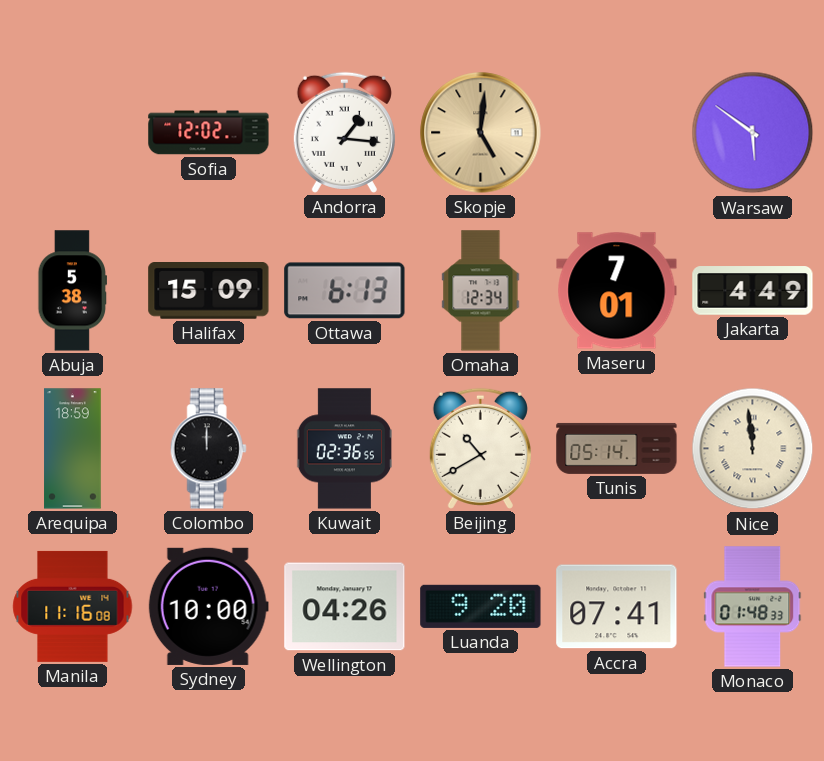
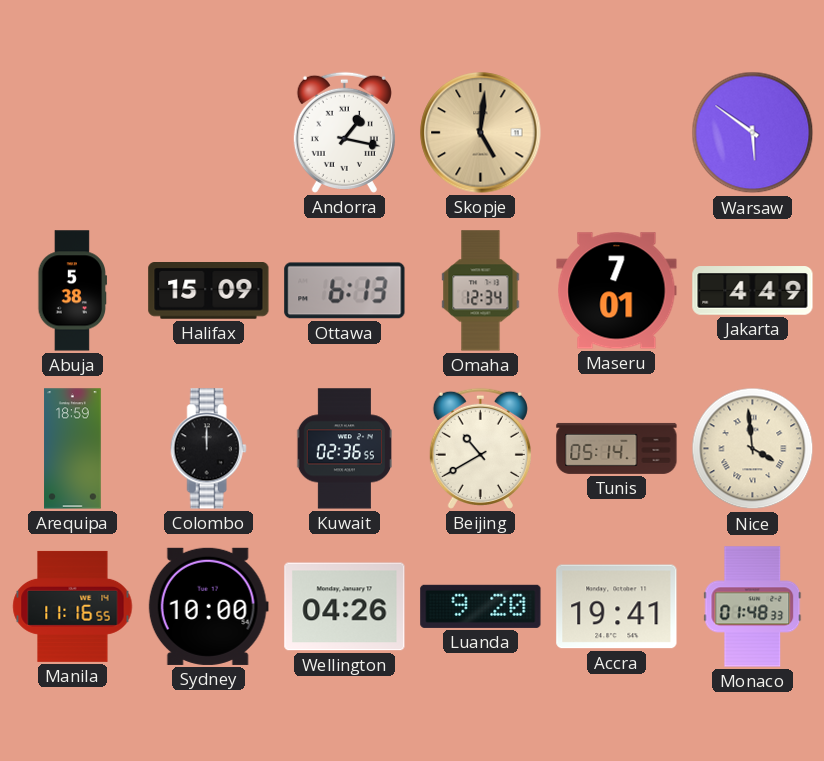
Sofia: 12:02 -> none (209, 133)
Andorra: 1:16 -> 1:17 (344, 132)
Nice: 11:59 -> 3:59 (753, 449)
Manila: 11:16:08 -> 11:16:55 (73, 606)
Accra: 07:41 -> 19:41 (617, 607)
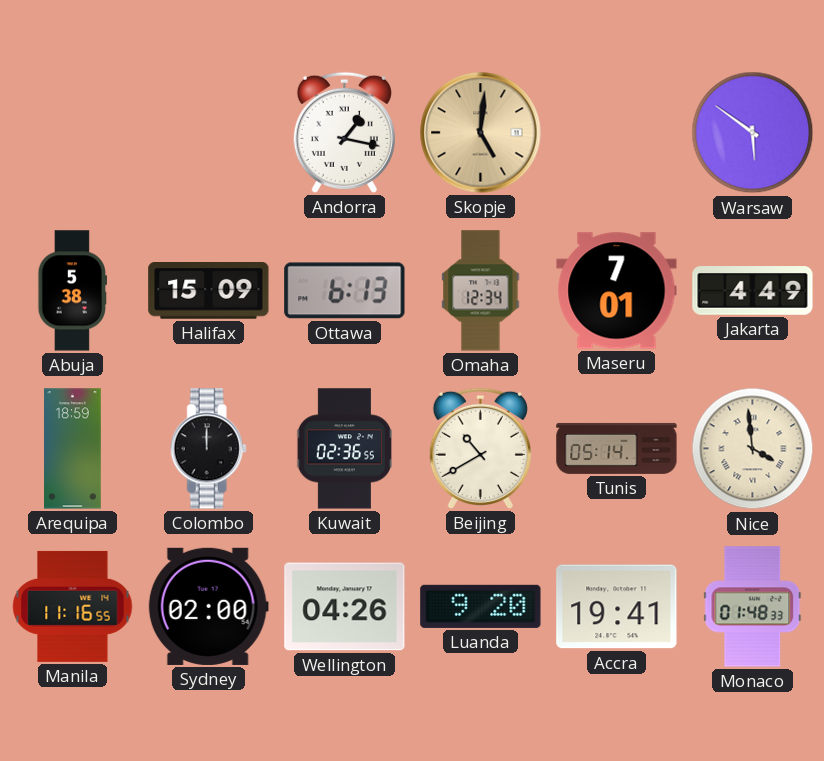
Sydney: 10:00 -> 02:00 (208, 606)
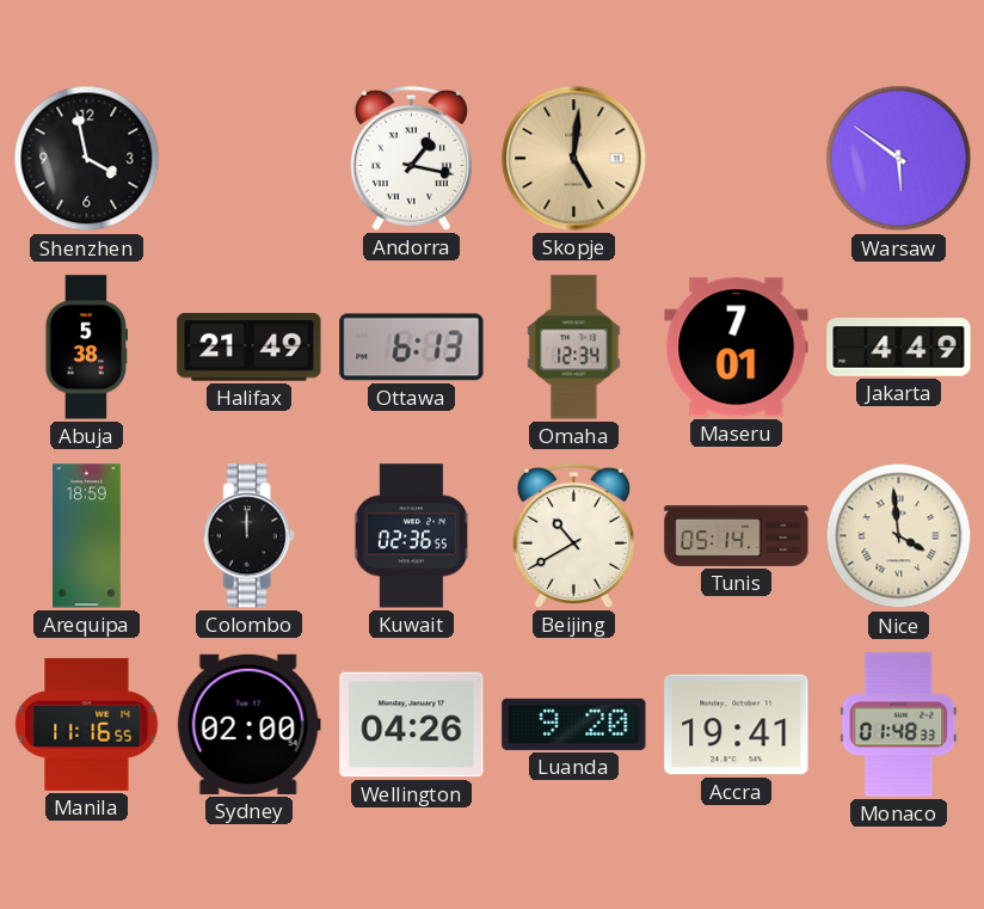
Shenzhen: none -> 3:58 (87, 159)
Halifax: 15:09 -> 21:49 (250, 348)
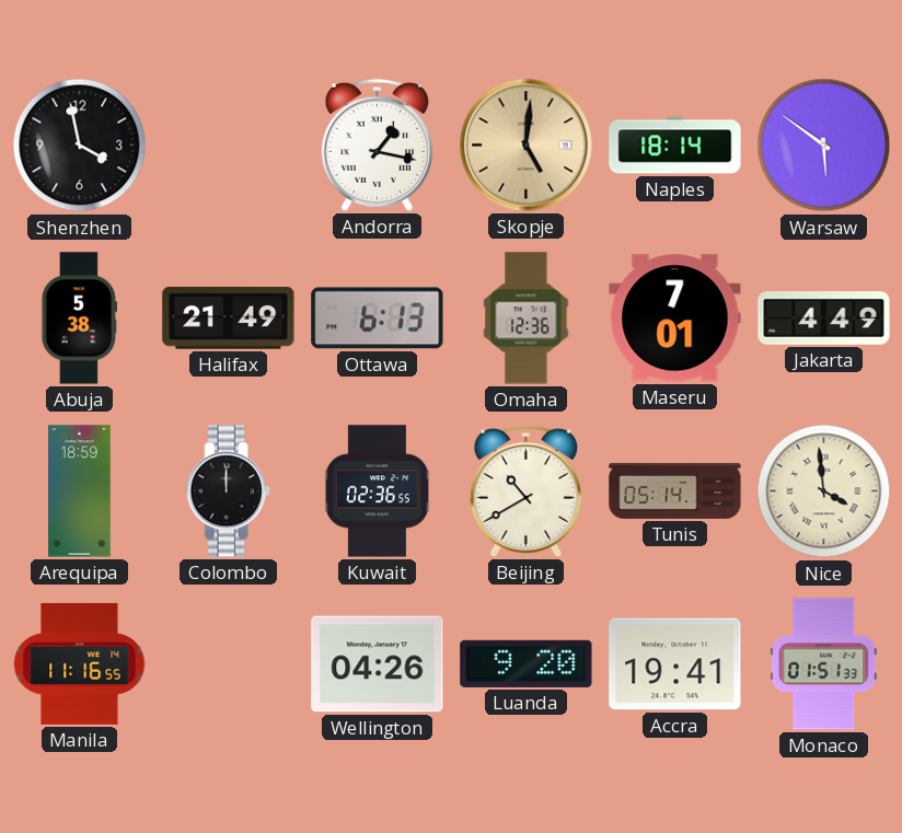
Naples: none -> 18:14 (675, 146)
Omaha: 12:34 -> 12:36 (527, 319)
Sydney: 02:00 -> none (248, 724)
Monaco: 01:48 -> 01:51 (824, 664)
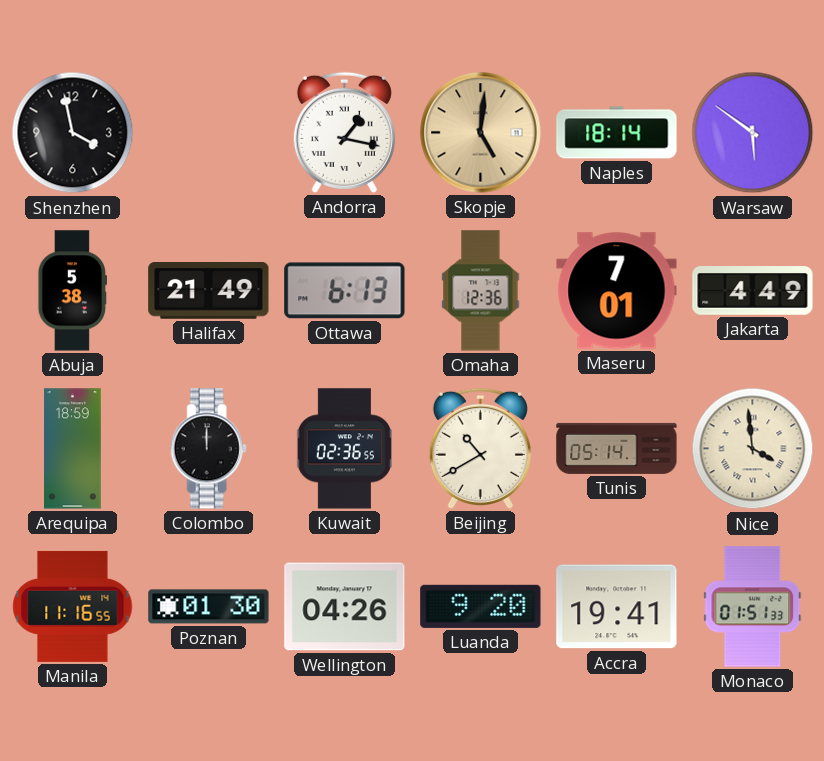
Poznan: none -> 01:30 (209, 607)
